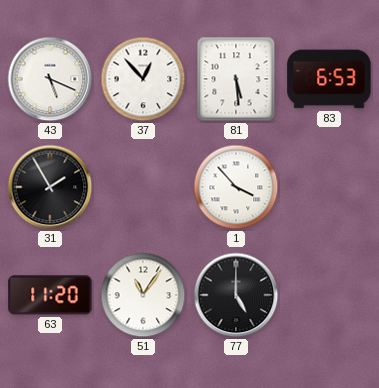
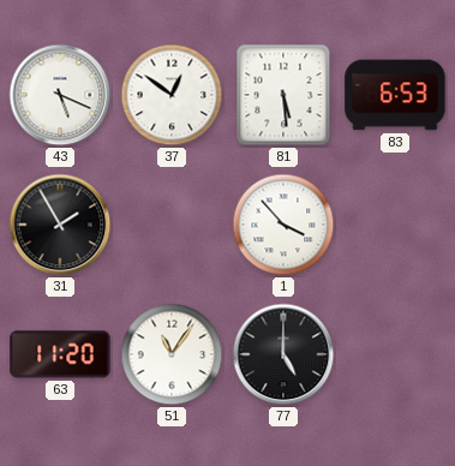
37: 12:53 -> 12:51 (172, 95)
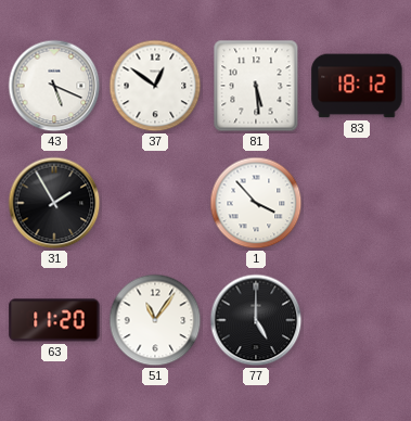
83: 6:53 -> 18:12 (357, 86)
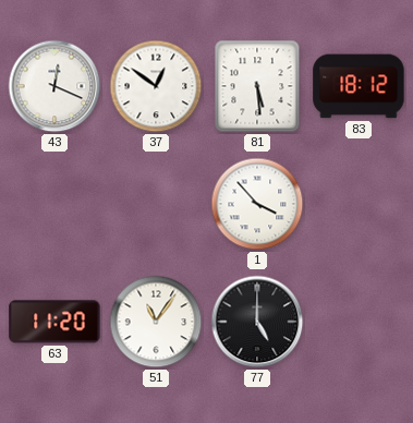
43: 5:19 -> 12:19 (54, 86)
31: 1:55 -> none (54, 203)
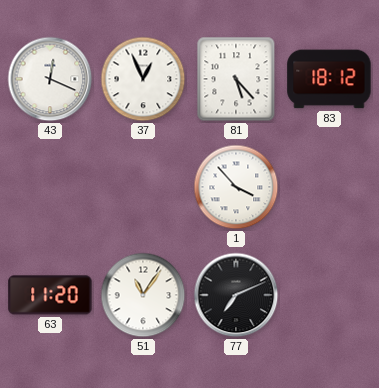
37: 12:51 -> 12:56 (143, 79)
81: 5:29 -> 5:23 (236, 79)
77: 5:00 -> 7:11 (236, 295)
